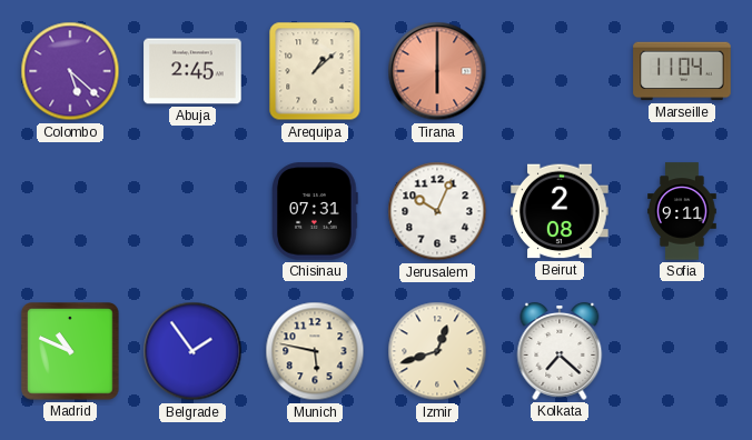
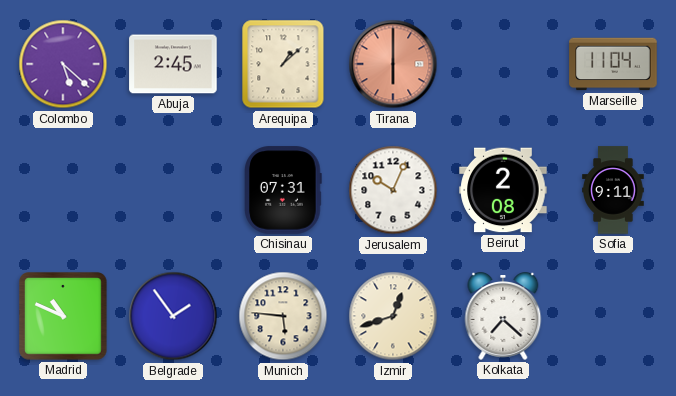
Munich: 5:47 -> 5:46 (283, 316)
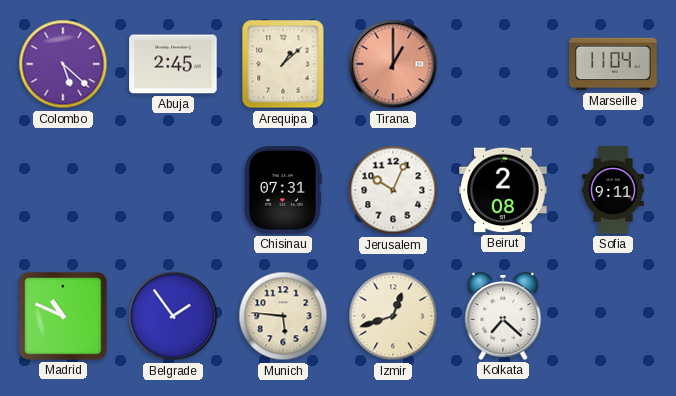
Tirana: 6:00 -> 1:00 (393, 64)
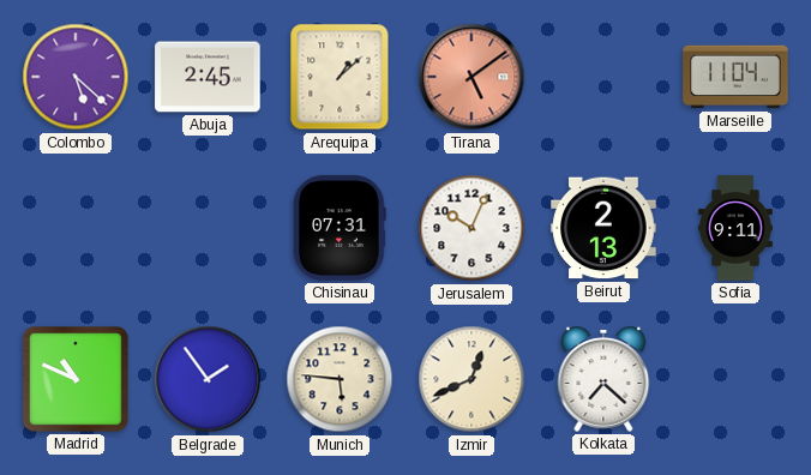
Tirana: 1:00 -> 5:09 (471, 77)
Beirut: 2:08 -> 2:13 (603, 228)
Izmir: 12:42 -> 12:41 (471, 379)
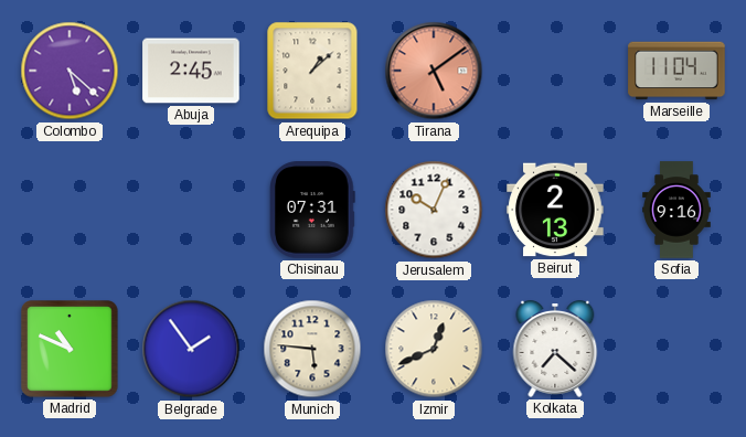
Sofia: 9:11 -> 9:16 (676, 210)
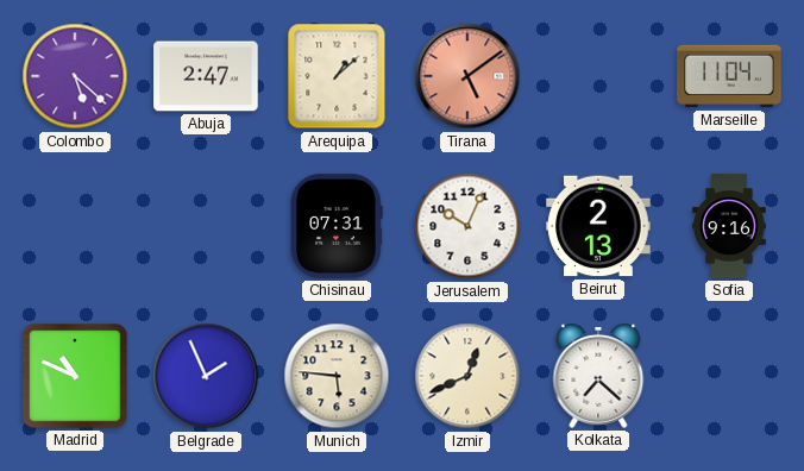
Abuja: 2:45 -> 2:47 (206, 76)
Belgrade: 1:54 -> 1:56 (206, 376)
